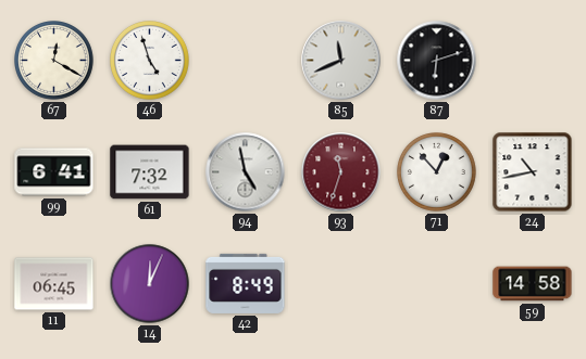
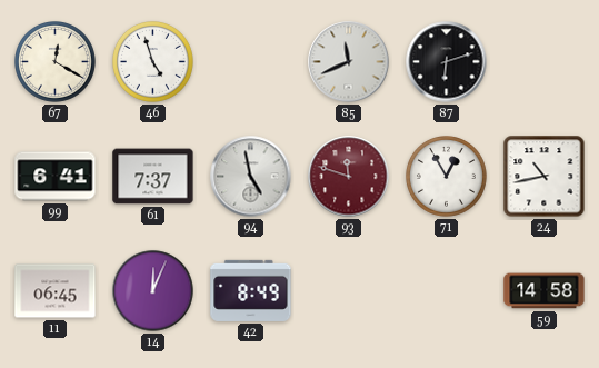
61: 7:32 -> 7:37 (153, 177)
93: 11:33 -> 11:48 (349, 177)
71: 12:53 -> 12:55 (447, 177)
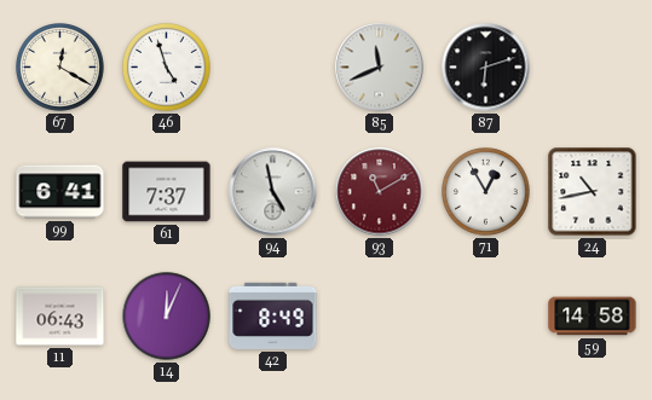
93: 11:48 -> 11:10 (380, 192)
11: 06:45 -> 06:43 (60, 317)
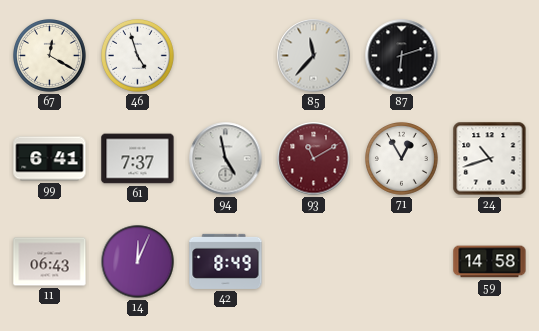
85: 11:41 -> 11:37 (314, 56)
24: 10:43 -> 10:42 (490, 159)
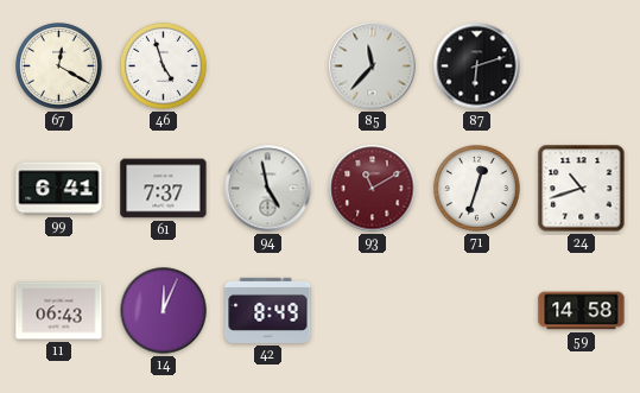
71: 12:55 -> 12:33 (477, 189)
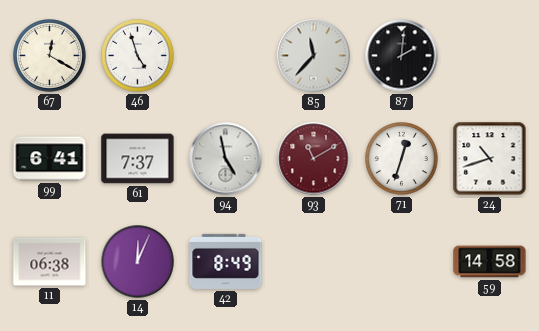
87: 6:12 -> 2:01 (402, 56)
11: 06:43 -> 06:38 (50, 262)
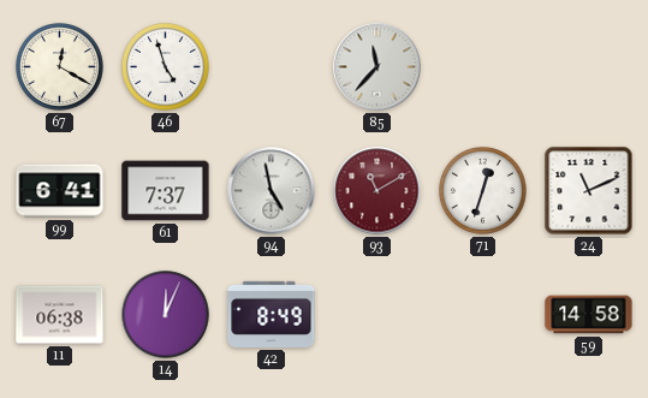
87: 2:01 -> none (402, 56)
24: 10:42 -> 11:11 (589, 191)
